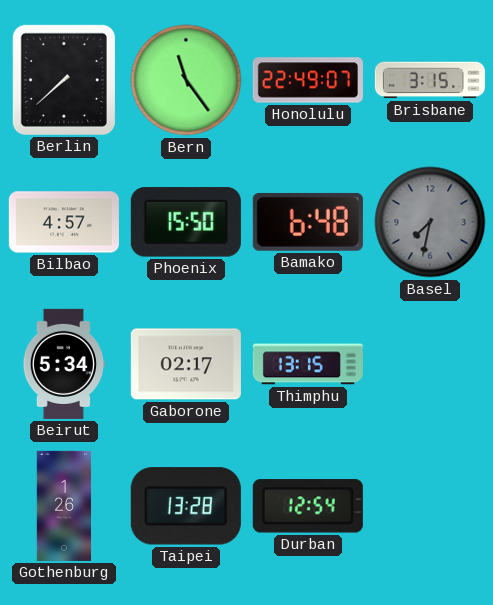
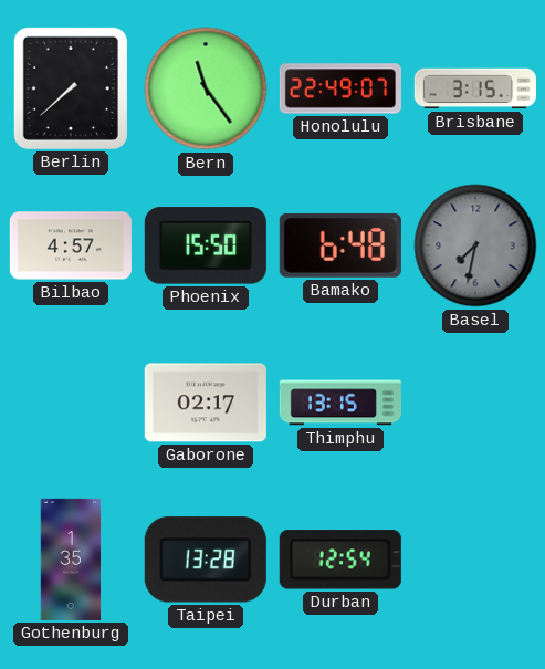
Beirut: 5:34 -> none (63, 364)
Gothenburg: 1:26 -> 1:35 (71, 560)
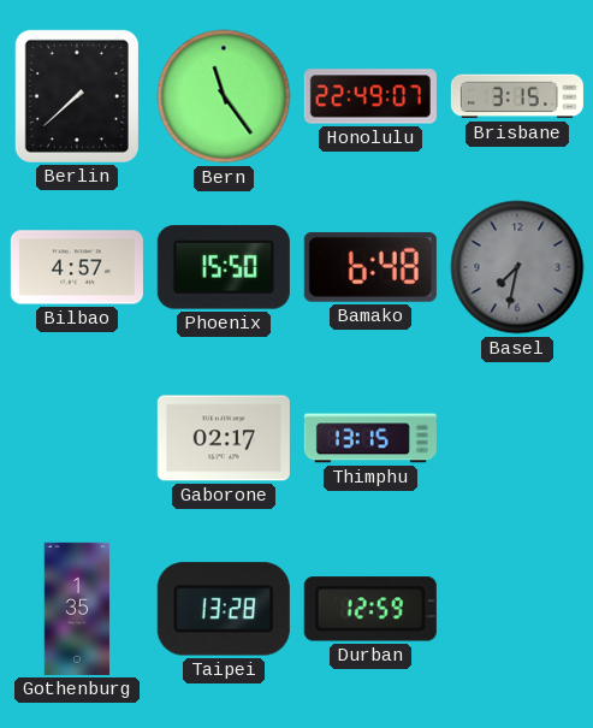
Durban: 12:54 -> 12:59 (370, 609)
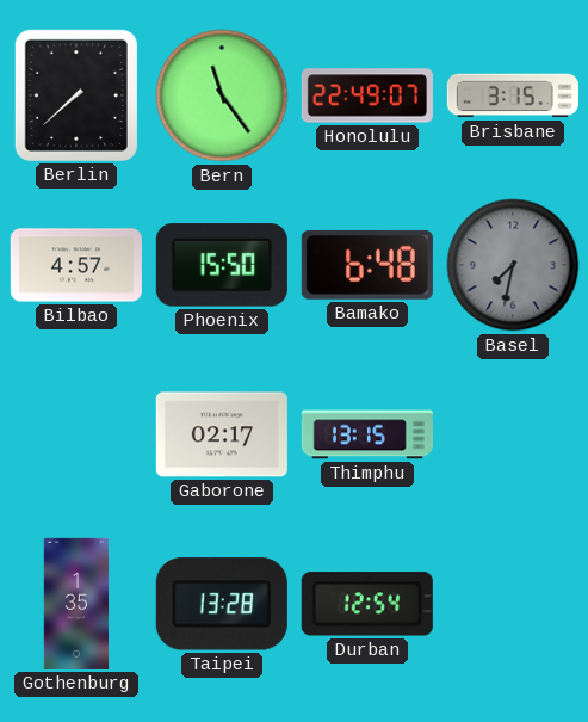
Durban: 12:59 -> 12:54 (367, 604)
